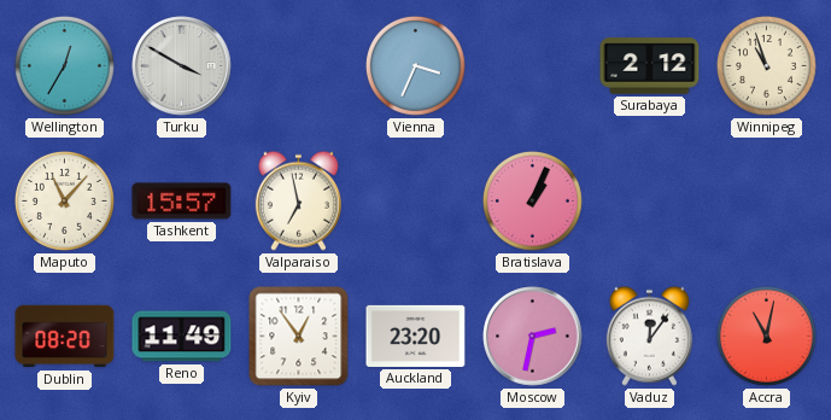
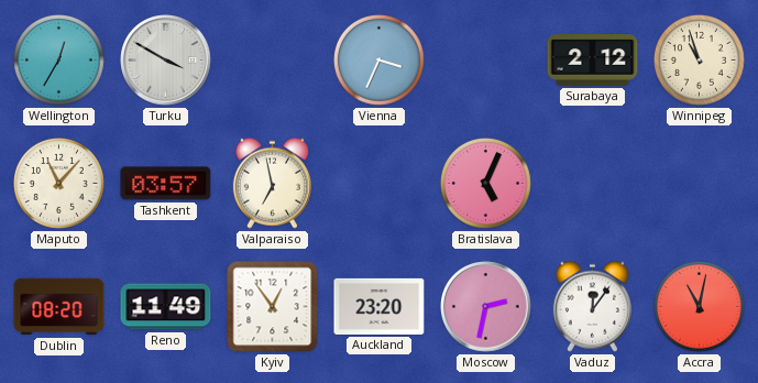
Tashkent: 15:57 -> 03:57 (166, 184)
Bratislava: 1:04 -> 5:04 (485, 183)
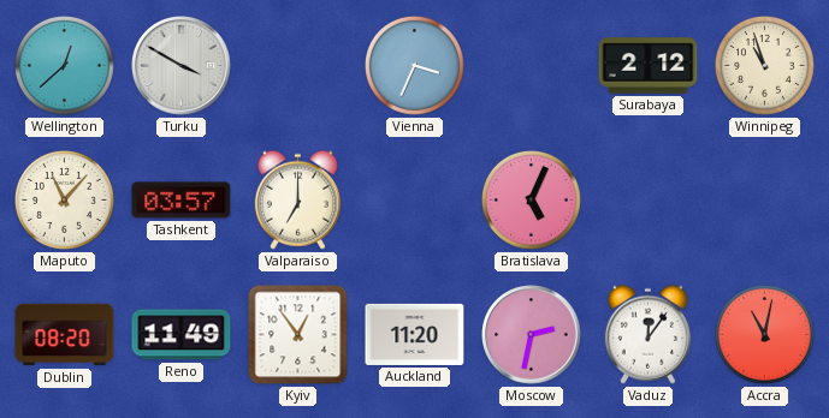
Wellington: 12:35 -> 12:38 (64, 65)
Valparaiso: 6:58 -> 7:00 (297, 199)
Auckland: 23:20 -> 11:20 (415, 334)
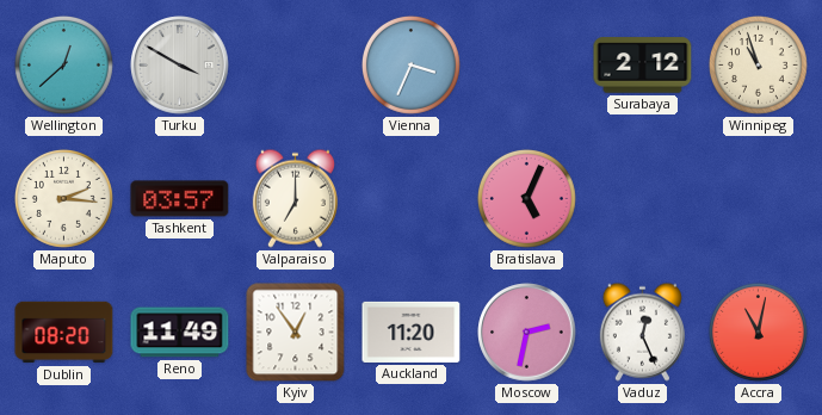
Maputo: 11:07 -> 2:16 (63, 198)
Vaduz: 12:06 -> 12:26 (642, 332)
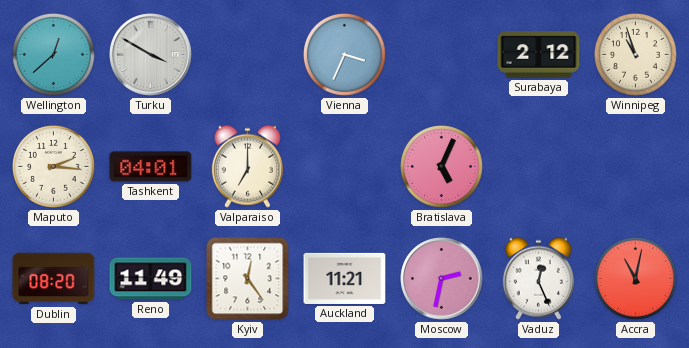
Tashkent: 03:57 -> 04:01 (151, 167)
Kyiv: 12:54 -> 12:24 (248, 279)
Auckland: 11:20 -> 11:21 (345, 278)
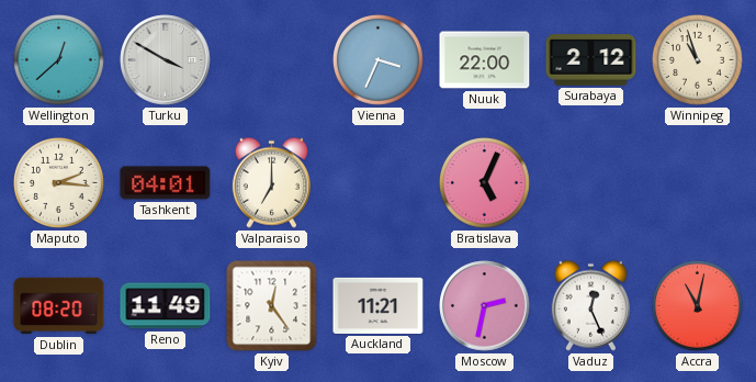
Nuuk: none -> 22:00 (485, 60)
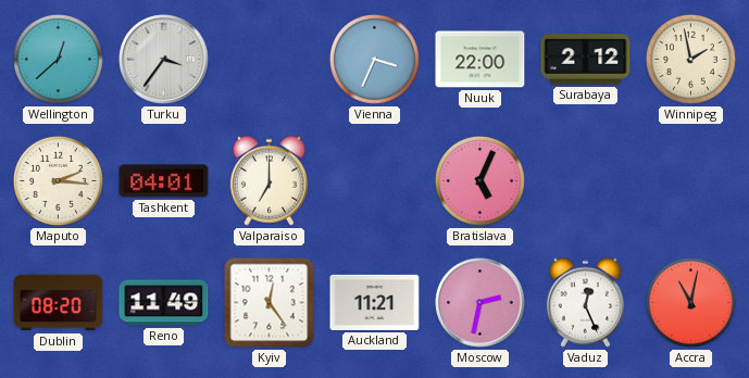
Turku: 3:50 -> 3:36 (164, 60)
Winnipeg: 10:57 -> 1:58 (690, 59)
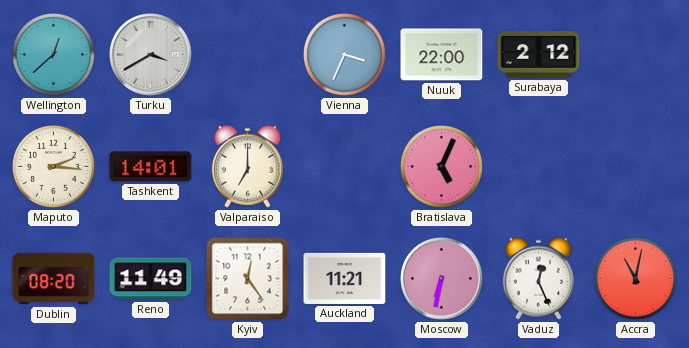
Turku: 3:36 -> 3:40 (151, 55)
Winnipeg: 1:58 -> none (690, 59)
Tashkent: 04:01 -> 14:01 (151, 167)
Moscow: 2:32 -> 6:32 (442, 279)
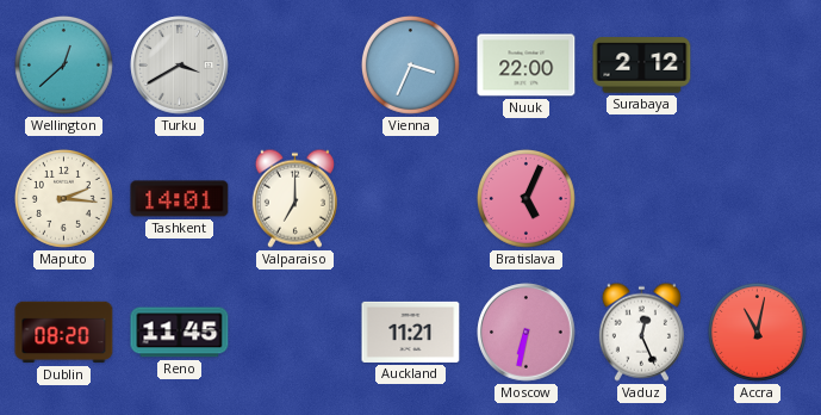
Reno: 11:49 -> 11:45 (180, 333)
Kyiv: 12:24 -> none (248, 279)
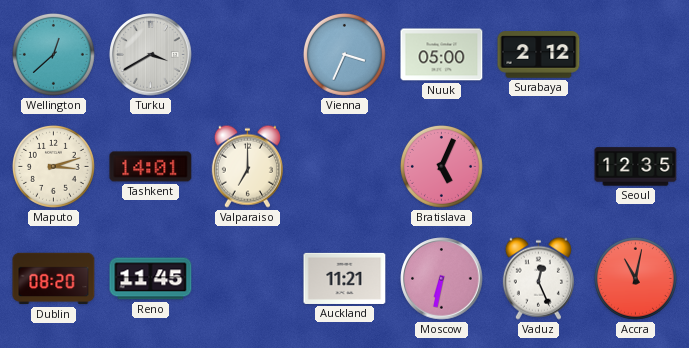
Nuuk: 22:00 -> 05:00 (442, 55)
Maputo: 2:16 -> 3:12 (53, 166)
Seoul: none -> 12:35 (636, 167)
